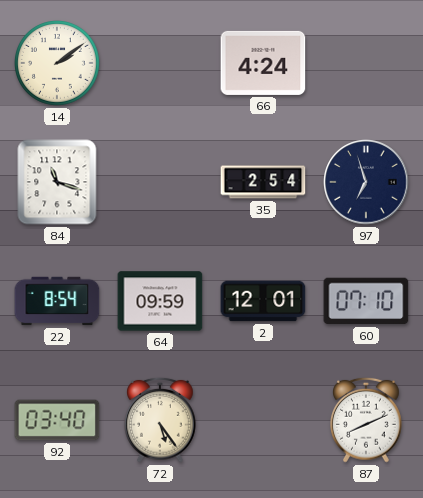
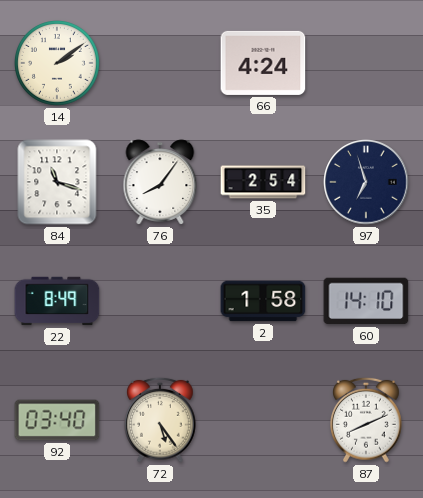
76: none -> 8:06 (160, 182)
22: 8:54 -> 8:49 (57, 301)
64: 09:59 -> none (160, 301)
2: 12:01 -> 1:58 (263, 301)
60: 07:10 -> 14:10 (366, 301)
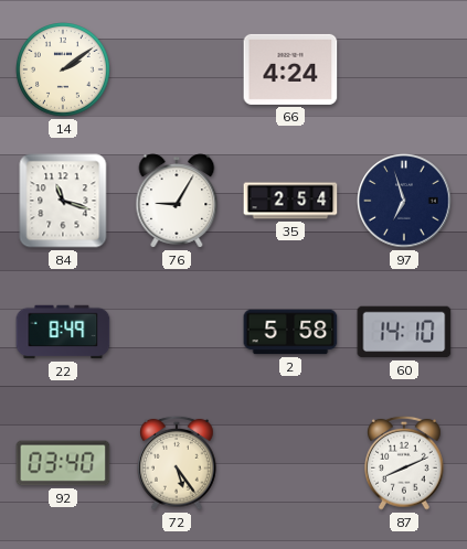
76: 8:06 -> 9:05 (177, 201)
2: 1:58 -> 5:58 (290, 332)
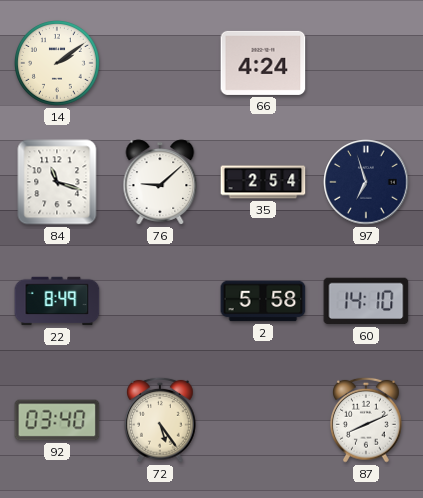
76: 9:05 -> 9:08 (160, 182)
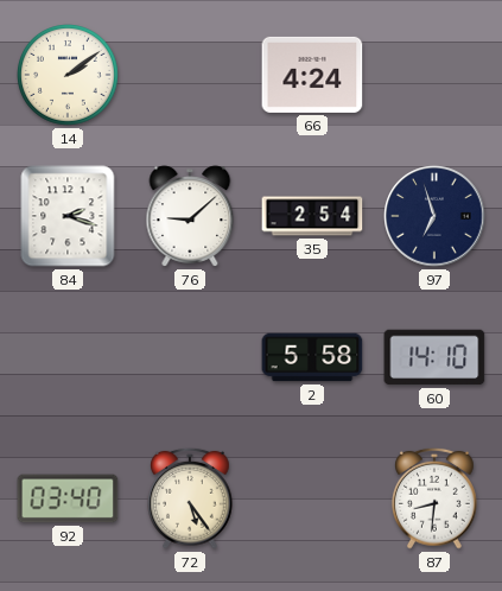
84: 11:18 -> 2:18 (68, 216)
22: 8:49 -> none (57, 301)
87: 8:11 -> 8:31 (436, 498)
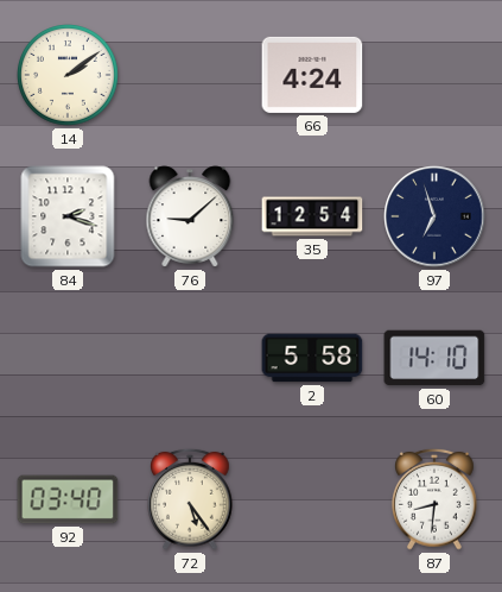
35: 2:54 -> 12:54 (312, 216)
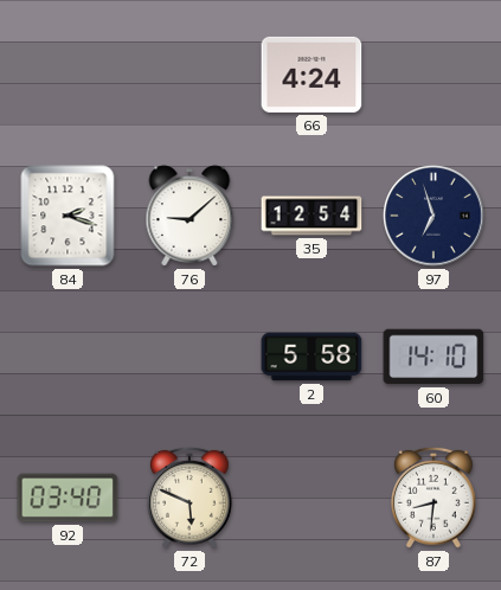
14: 2:09 -> none (69, 76)
72: 5:24 -> 5:49 (191, 498)
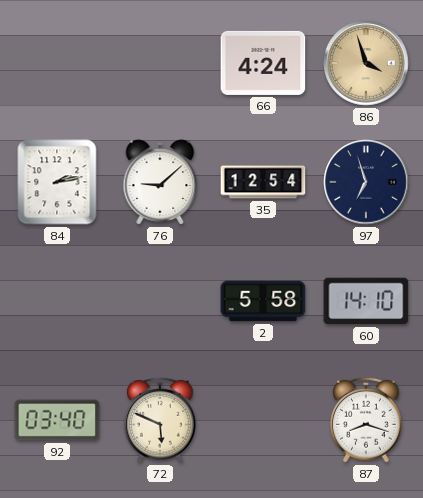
86: none -> 3:57 (366, 63)
84: 2:18 -> 2:13 (57, 182)
87: 8:31 -> 8:18 (367, 420)
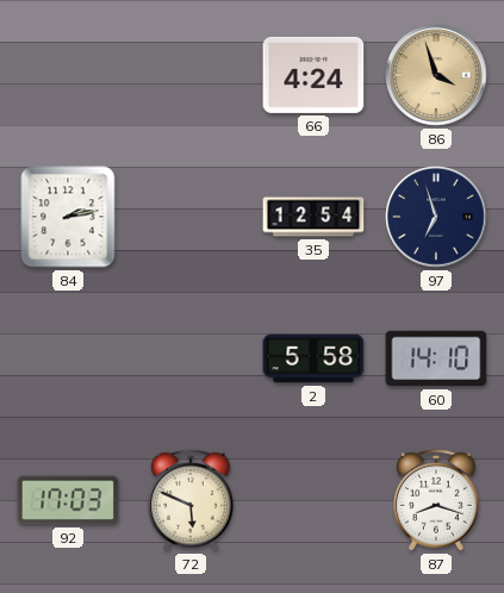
76: 9:08 -> none (160, 182)
92: 03:40 -> 17:03 (68, 500)
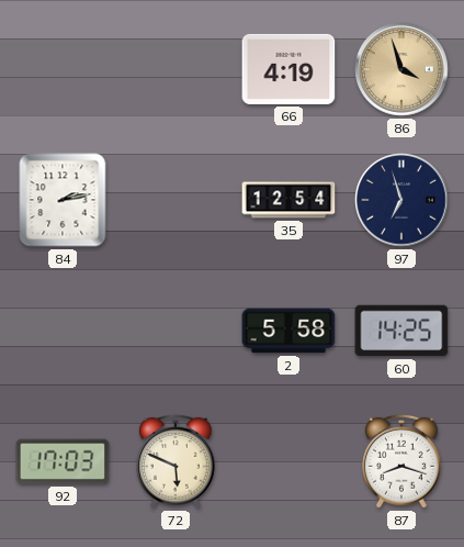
66: 4:24 -> 4:19 (288, 69)
60: 14:10 -> 14:25 (401, 331)
